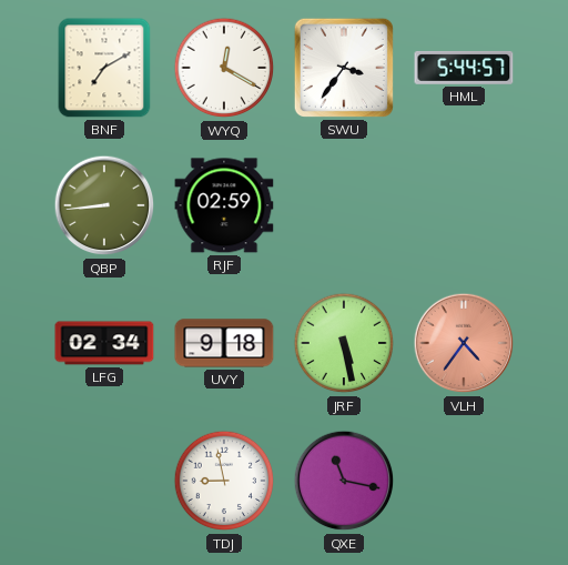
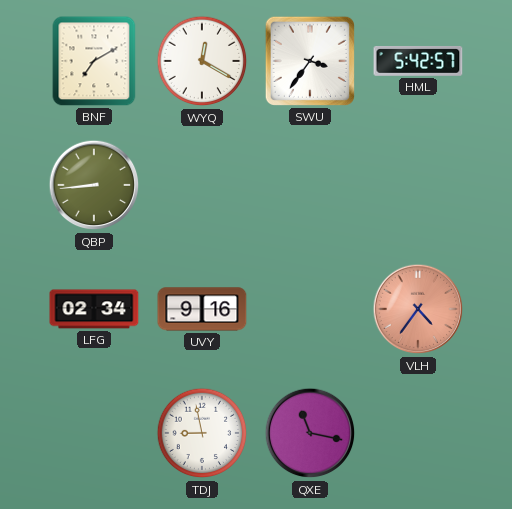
HML: 5:44 -> 5:42 (418, 62)
RJF: 02:59 -> none (224, 205)
UVY: 9:18 -> 9:16 (202, 309)
JRF: 5:28 -> none (344, 343)
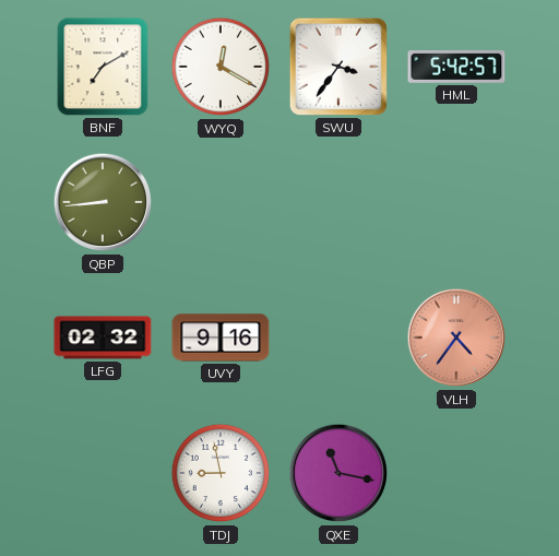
LFG: 02:34 -> 02:32 (103, 338)
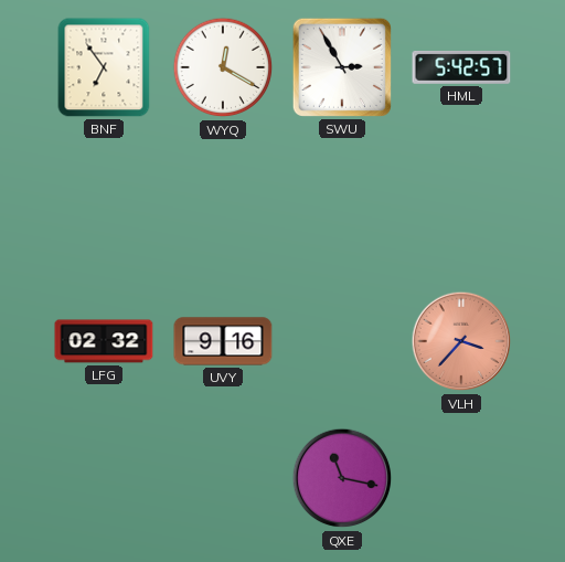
BNF: 7:10 -> 6:54 (104, 67)
SWU: 3:36 -> 2:55 (342, 67)
QBP: 8:44 -> none (103, 202)
VLH: 4:36 -> 3:37 (461, 341)
TDJ: 8:58 -> none (221, 473)
